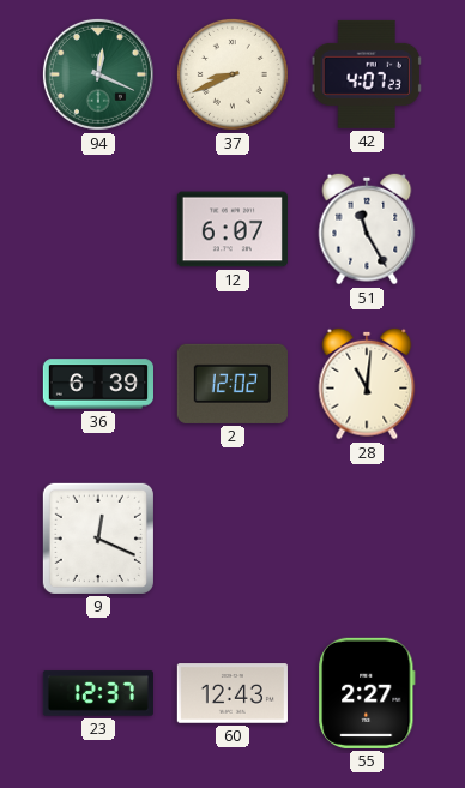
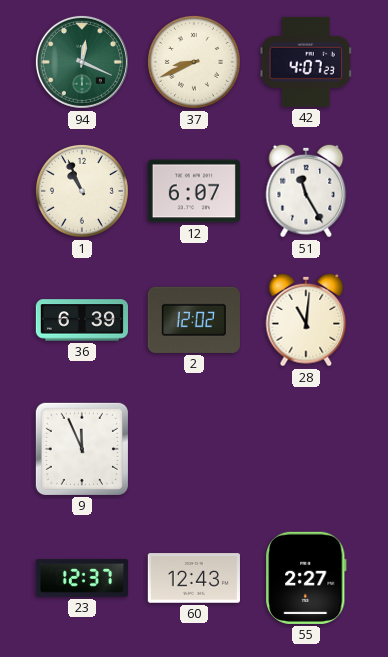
1: none -> 10:56 (82, 191)
9: 12:19 -> 11:56 (82, 449)
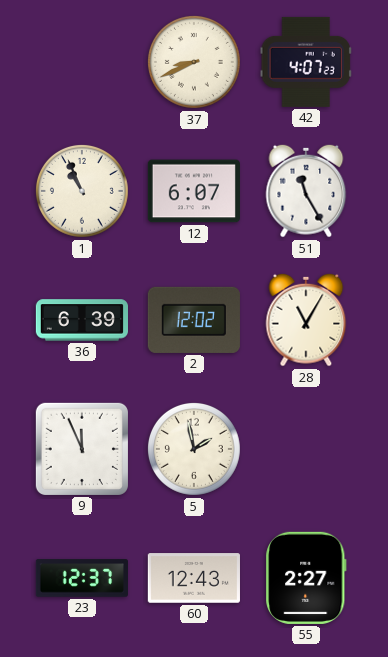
94: 12:19 -> none (82, 62)
28: 11:01 -> 11:05 (306, 320)
5: none -> 1:58 (194, 449)
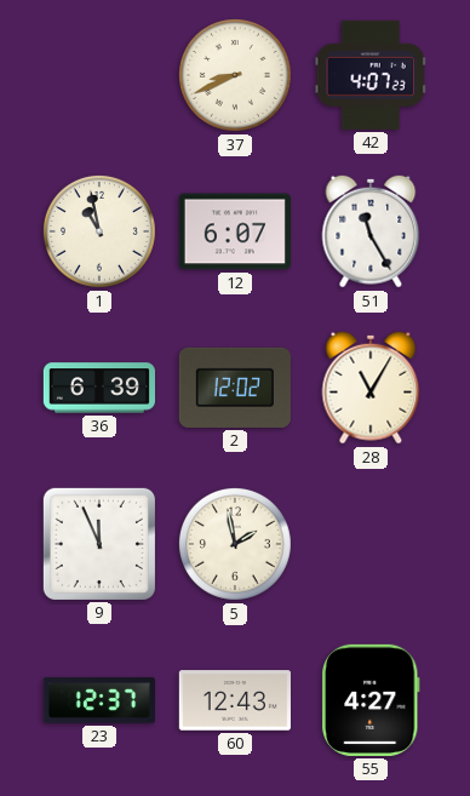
1: 10:56 -> 10:58 (99, 231)
55: 2:27 -> 4:27 (371, 700)
